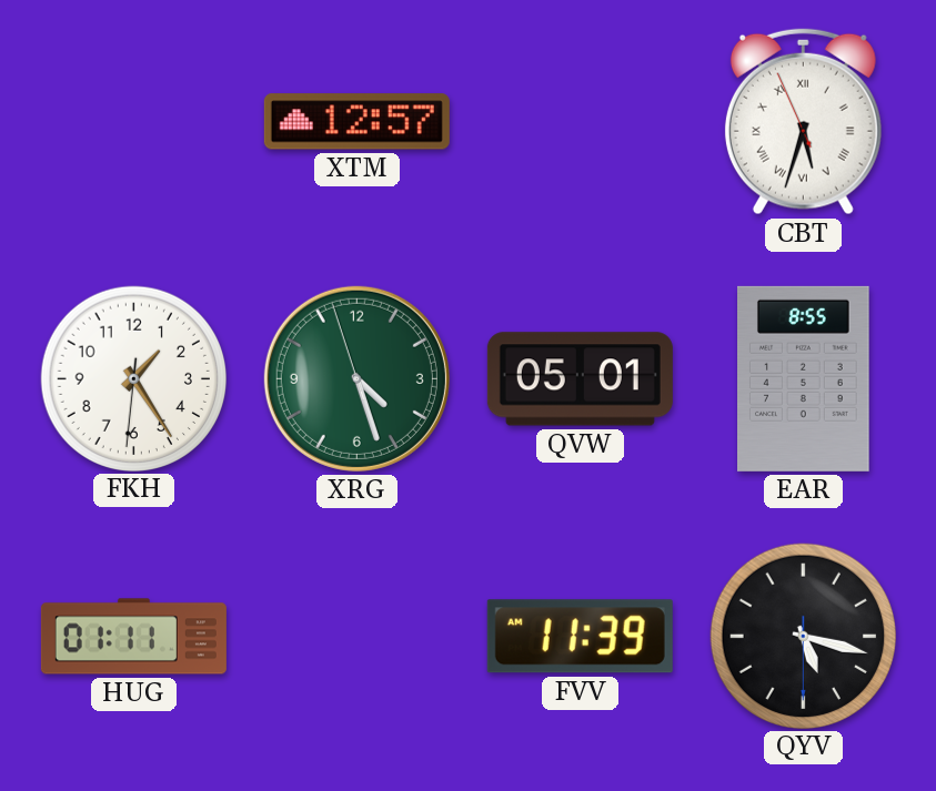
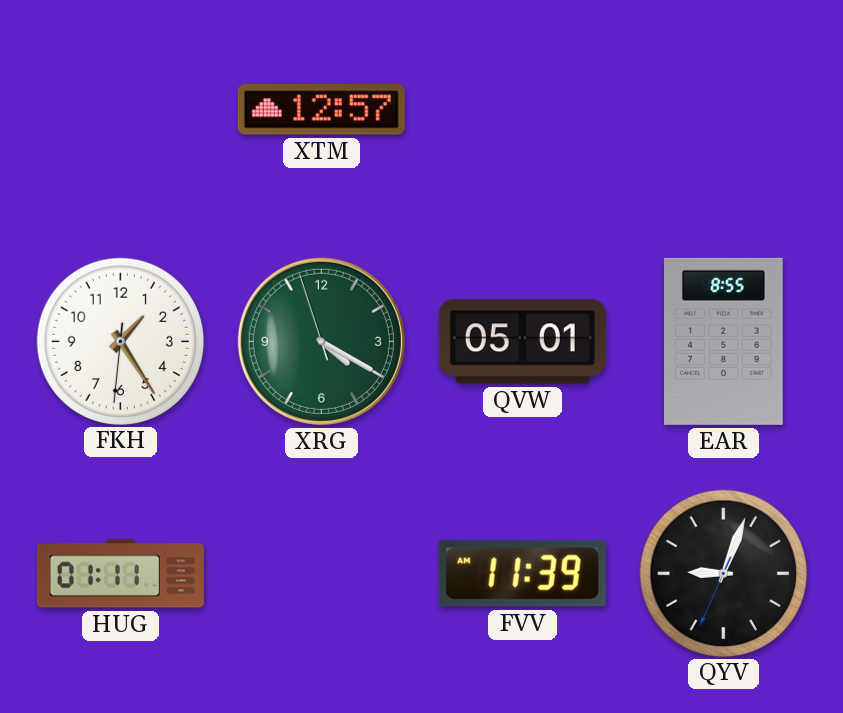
CBT: 5:32 -> none (803, 122)
XRG: 4:26 -> 4:19 (321, 341)
QYV: 5:17 -> 9:03 (723, 573)
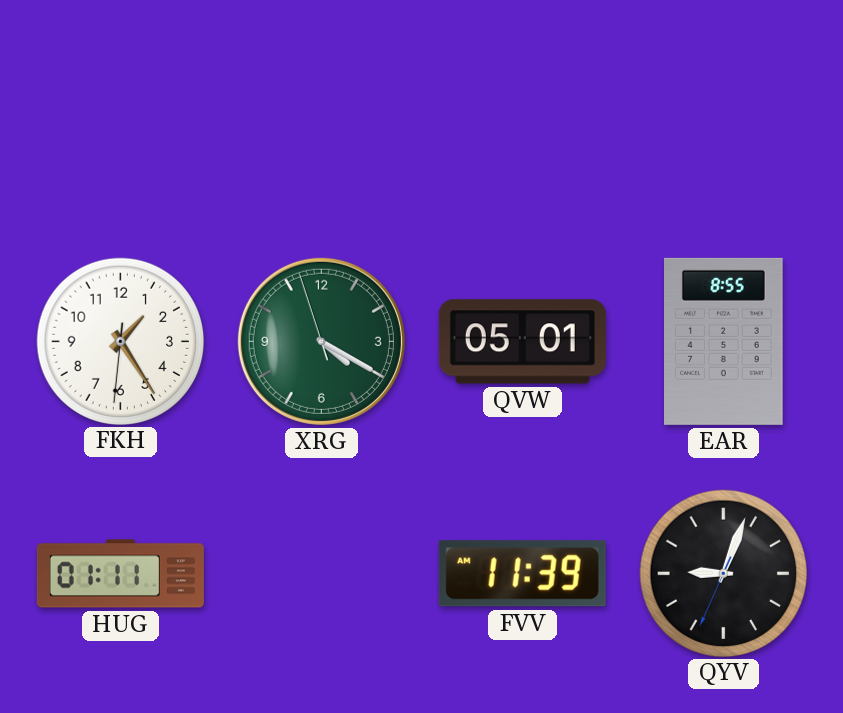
XTM: 12:57 -> none (321, 110)
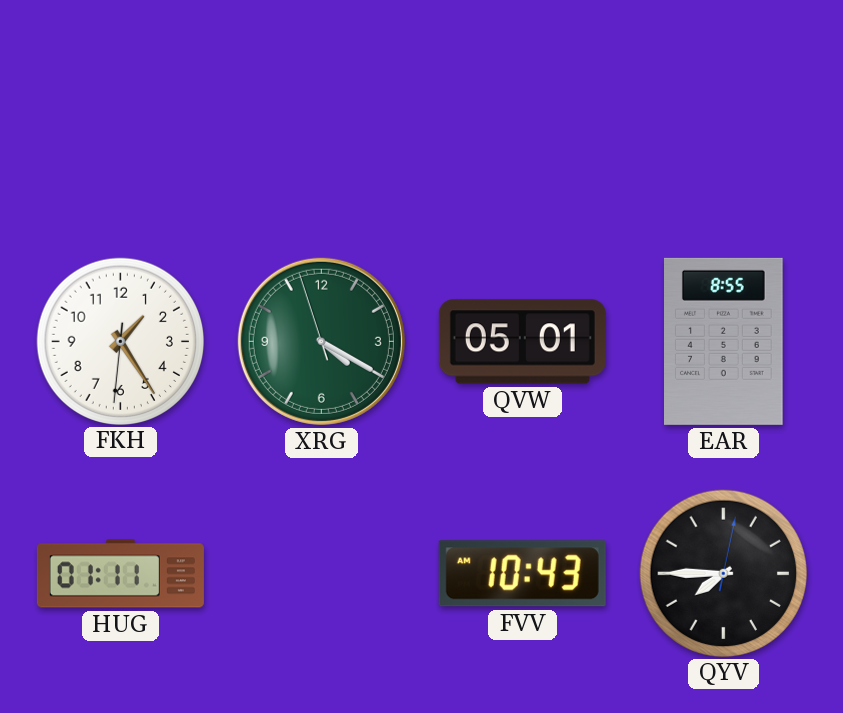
FVV: 11:39 -> 10:43 (522, 574)
QYV: 9:03 -> 7:45 (723, 573)
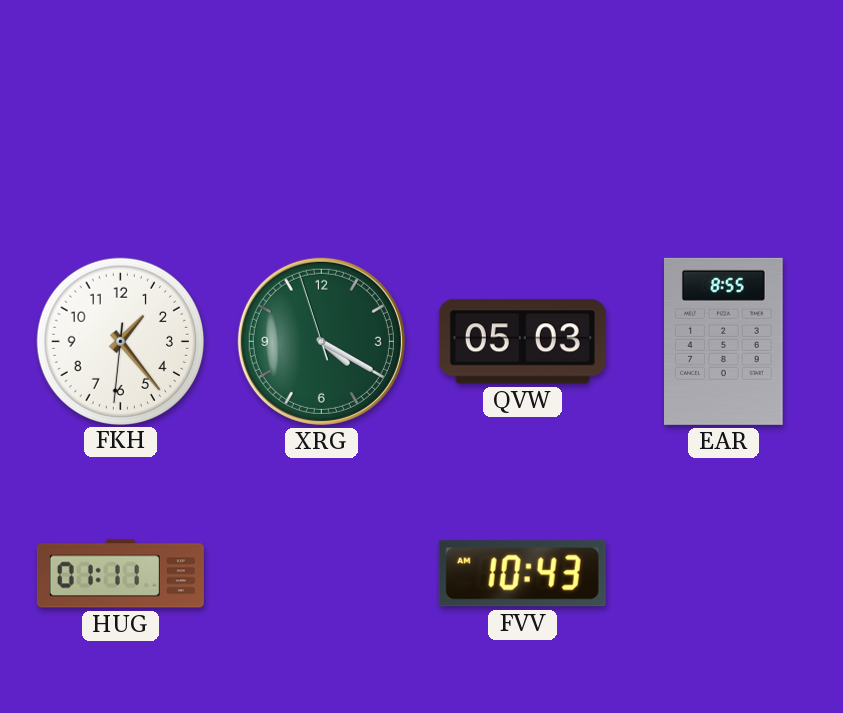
FKH: 1:24 -> 1:23 (120, 341)
QVW: 05:01 -> 05:03 (522, 342)
QYV: 7:45 -> none (723, 573)
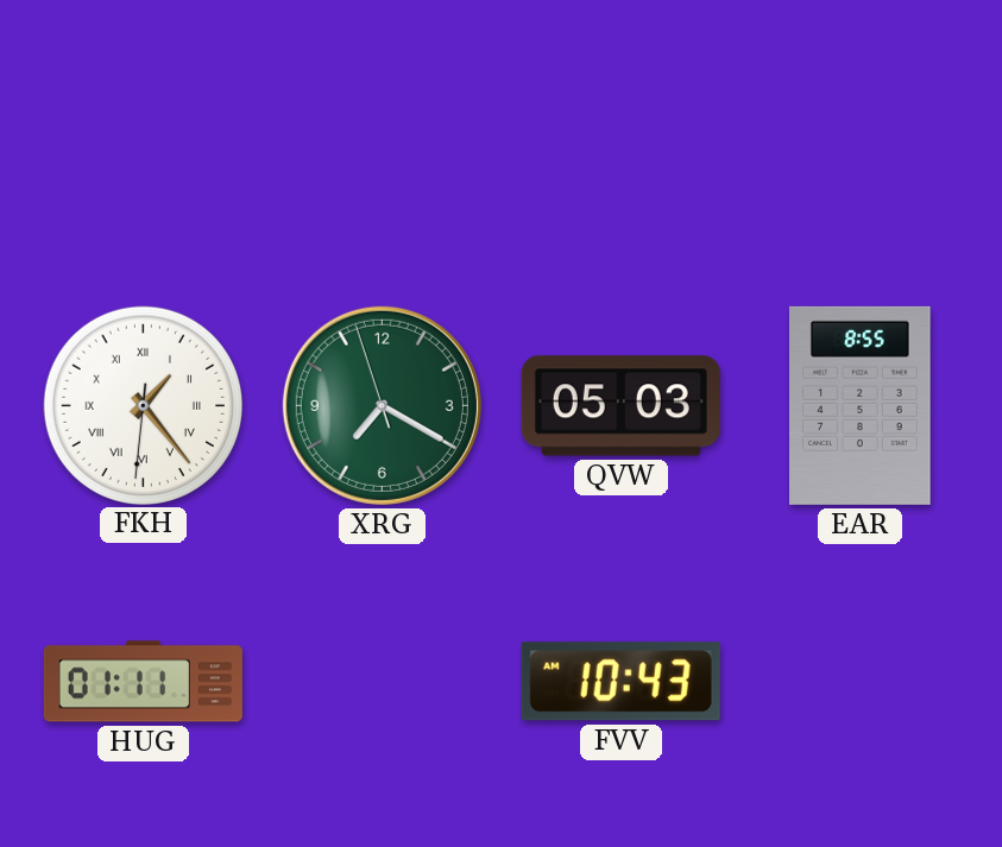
FKH numerals: Arabic -> Roman (143, 405)
XRG: 4:19 -> 7:19 (382, 405)
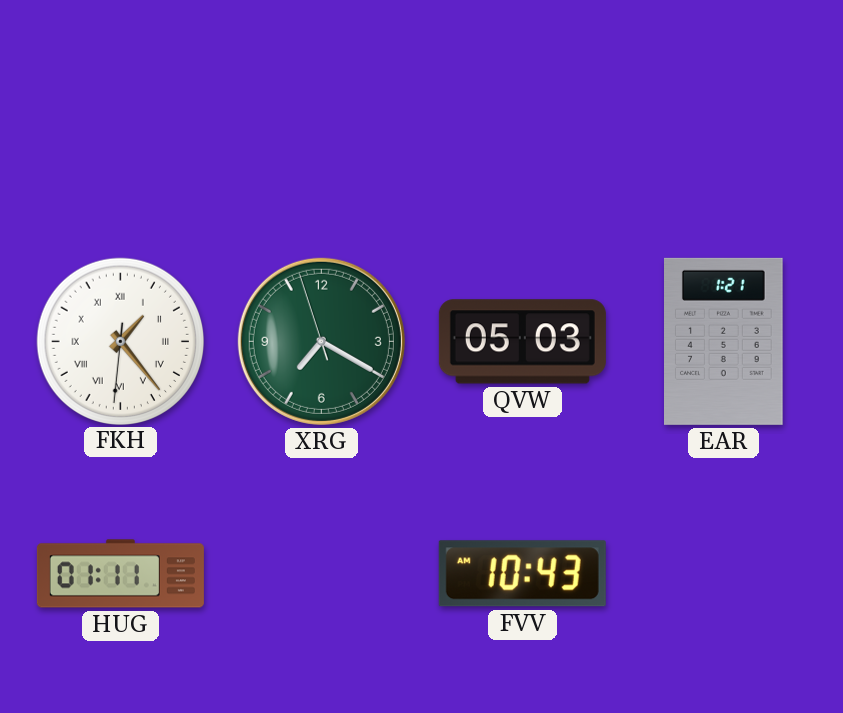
EAR: 8:55 -> 1:21 (724, 341)
